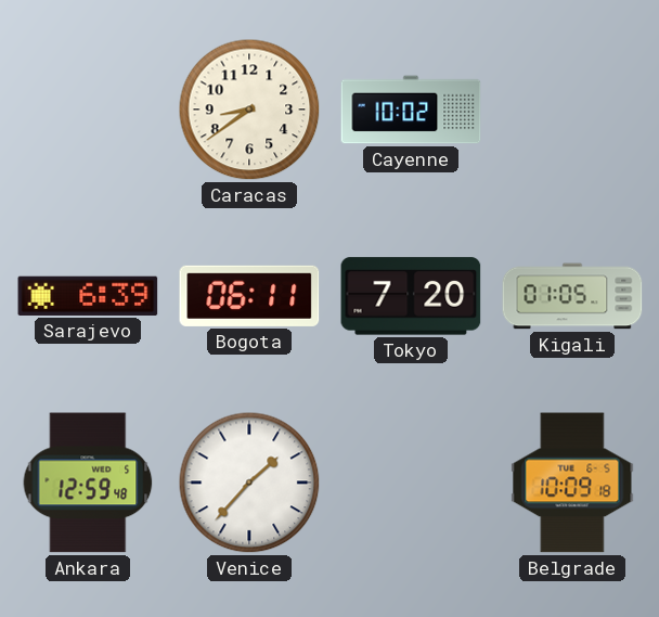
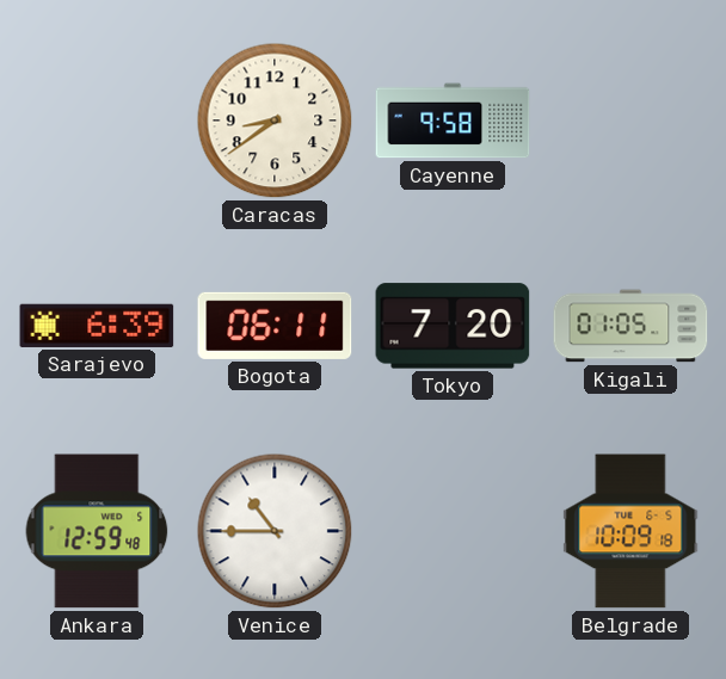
Cayenne: 10:02 -> 9:58 (453, 121)
Venice: 1:37 -> 10:45 (275, 531)
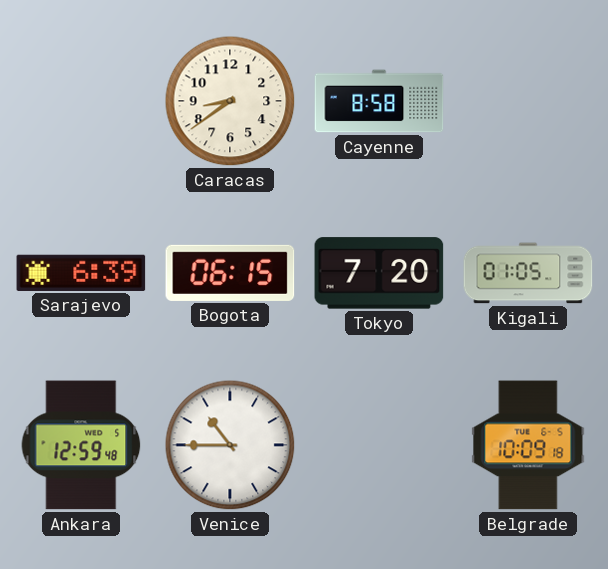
Cayenne: 9:58 -> 8:58 (379, 101)
Bogota: 06:11 -> 06:15 (230, 273)
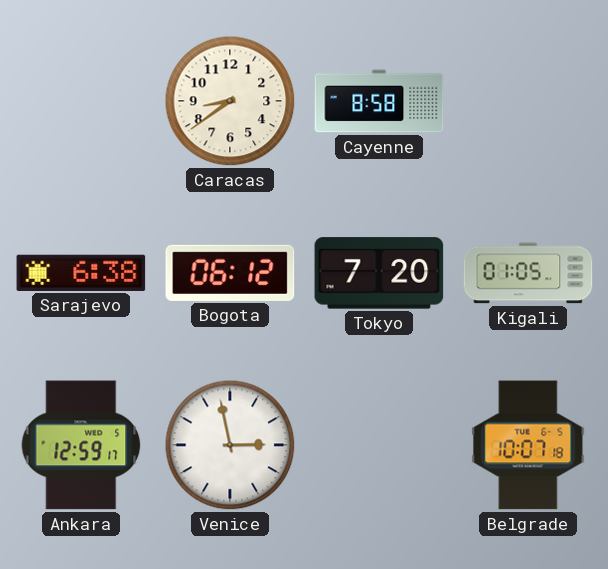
Sarajevo: 6:39 -> 6:38 (81, 273)
Bogota: 06:15 -> 06:12 (230, 273)
Ankara: 12:59:48 -> 12:59:17 (81, 445)
Venice: 10:45 -> 2:58 (230, 445)
Belgrade: 10:09 -> 10:07 (528, 445)
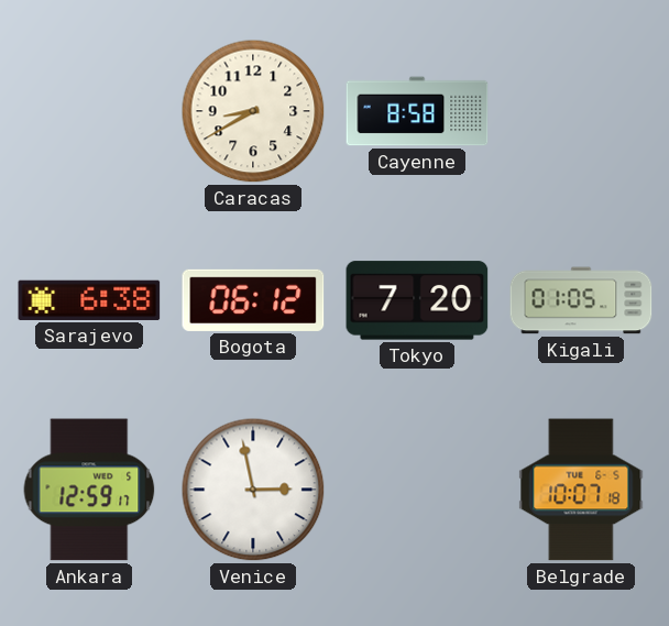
Caracas: 8:39 -> 8:40 (253, 111)
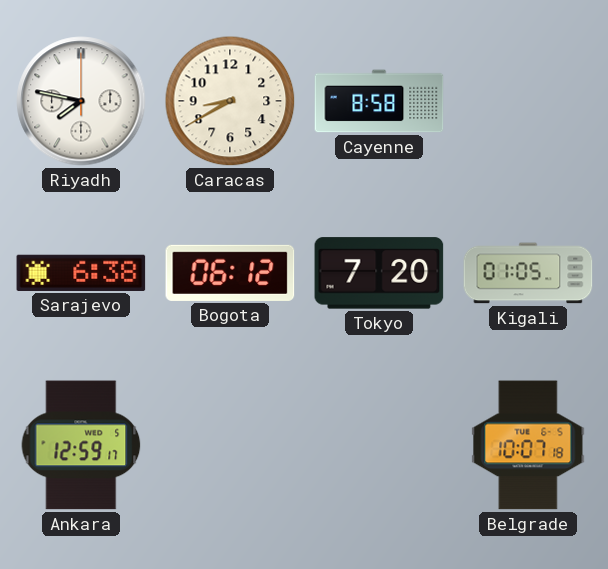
Riyadh: none -> 7:47 (81, 101)
Venice: 2:58 -> none (253, 490)
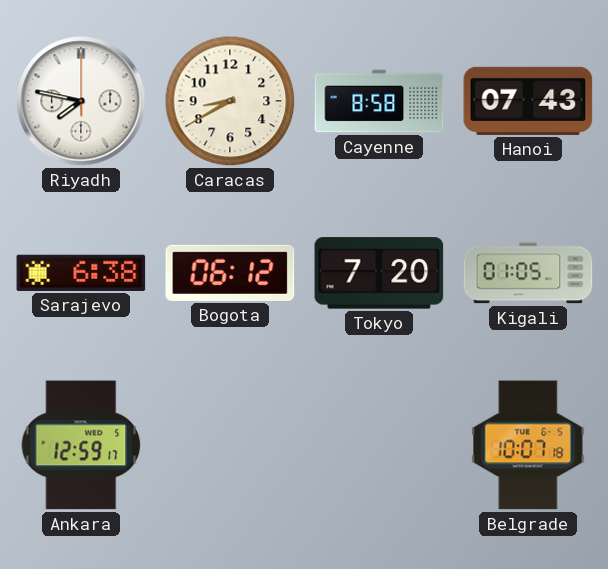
Hanoi: none -> 07:43 (528, 101)
